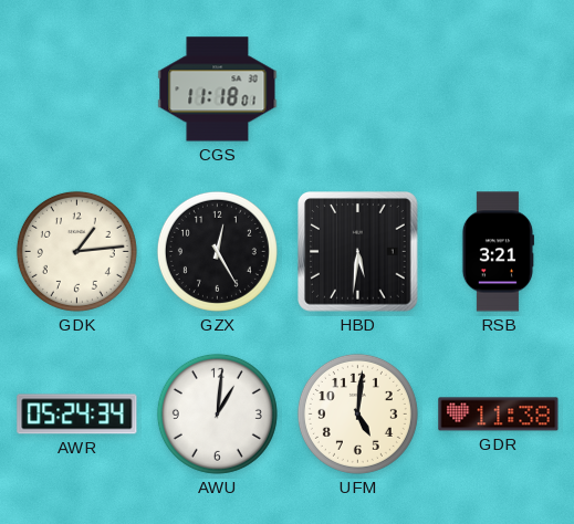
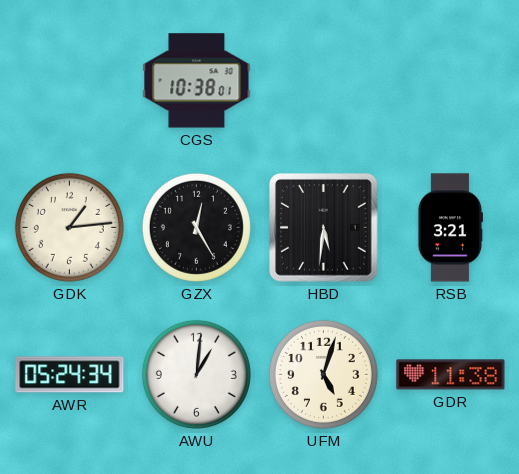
CGS: 11:18 -> 10:38 (197, 81)
UFM: 5:01 -> 5:03 (323, 374)
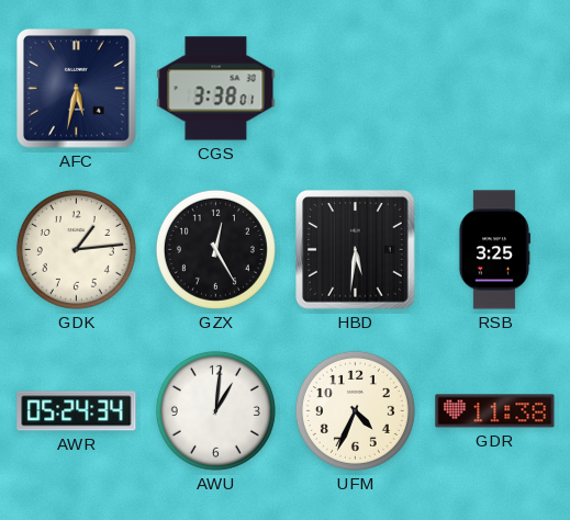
AFC: none -> 5:32 (77, 89)
CGS: 10:38 -> 3:38 (216, 89)
RSB: 3:21 -> 3:25 (494, 250)
UFM: 5:03 -> 4:34 (355, 410)
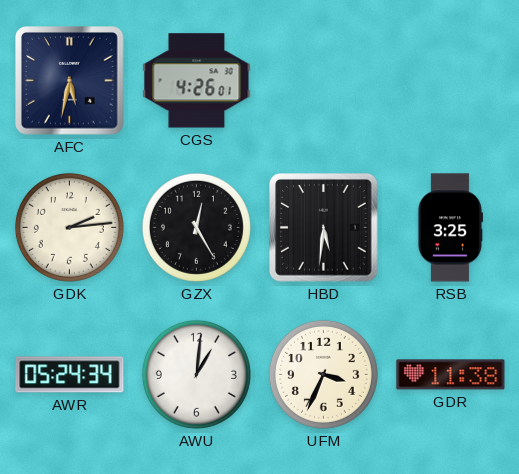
CGS: 3:38 -> 4:26 (197, 81)
GDK: 1:14 -> 2:14 (69, 227)
UFM: 4:34 -> 3:34 (323, 374)
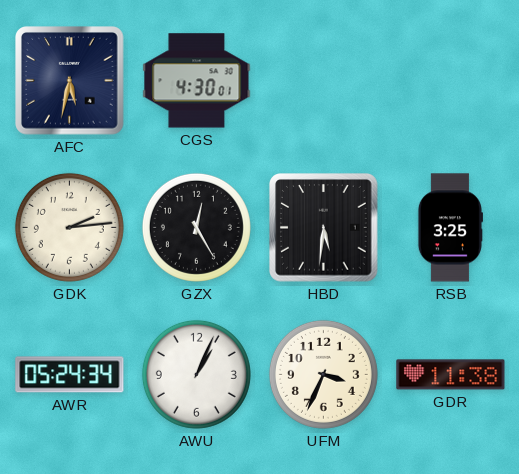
CGS: 4:26 -> 4:30 (197, 81)
AWU: 1:01 -> 1:04 (196, 374)
